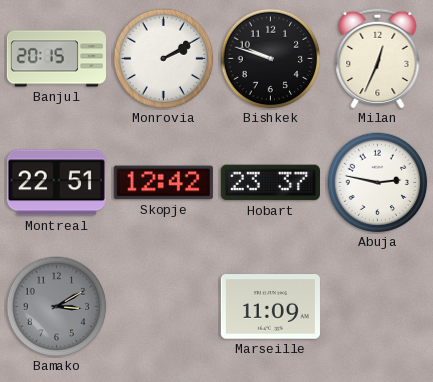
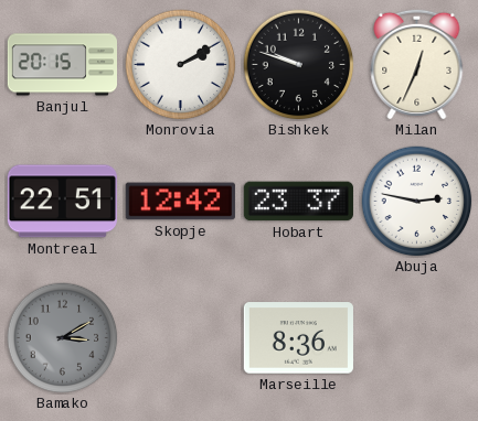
Marseille: 11:09 -> 8:36 (298, 338)
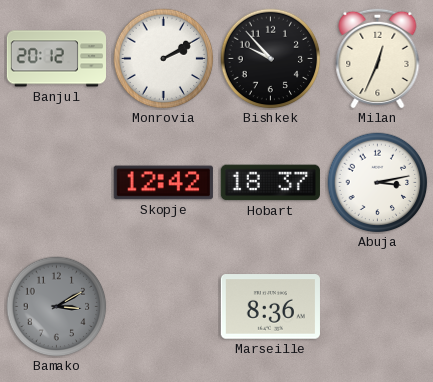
Banjul: 20:15 -> 20:12 (56, 59)
Bishkek: 9:48 -> 9:53 (271, 59)
Montreal: 22:51 -> none (62, 202)
Hobart: 23:37 -> 18:37 (270, 183)
Abuja: 2:47 -> 3:13 (378, 183)
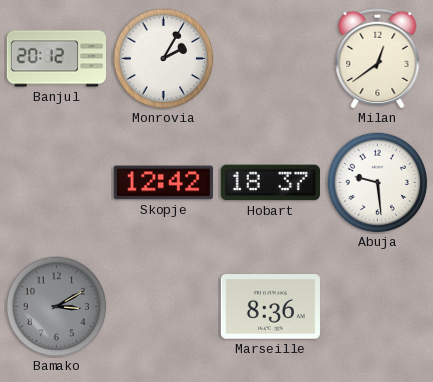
Monrovia: 2:10 -> 2:05 (164, 59)
Bishkek: 9:53 -> none (271, 59)
Milan: 12:34 -> 12:39 (378, 58)
Abuja: 3:13 -> 9:29 (378, 183)
